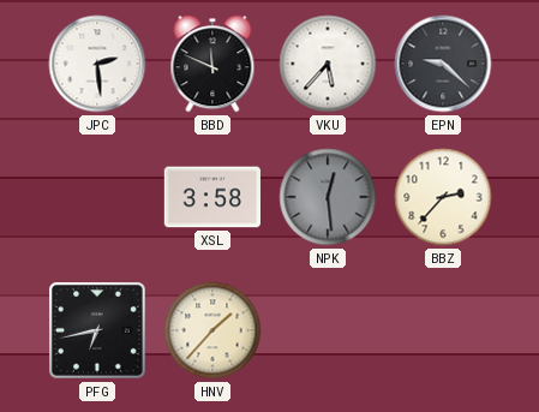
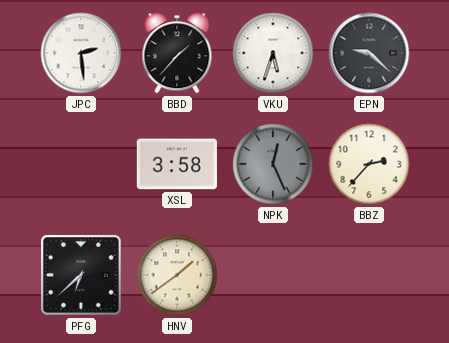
BBD: 11:49 -> 1:37 (177, 53)
VKU: 5:37 -> 5:33 (273, 53)
NPK: 12:29 -> 12:26 (273, 164)
PFG: 6:43 -> 6:38 (82, 276)
HNV: 1:37 -> 1:39 (177, 275)
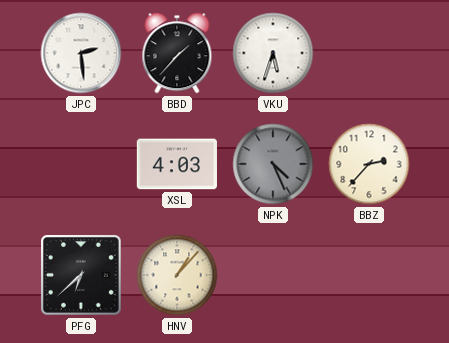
EPN: 9:22 -> none (369, 53)
XSL: 3:58 -> 4:03 (177, 164)
NPK: 12:26 -> 4:26 (273, 164)
HNV: 1:39 -> 1:07 (177, 275)
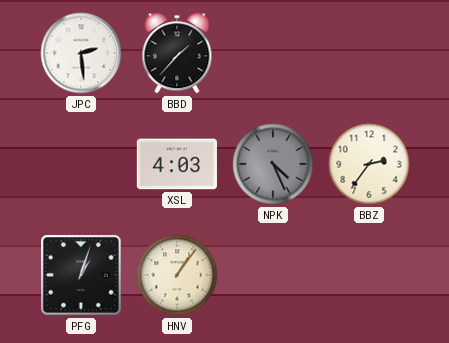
VKU: 5:33 -> none (273, 53)
BBZ: 2:37 -> 2:36 (369, 164)
PFG: 6:38 -> 1:03 (82, 276)
HNV: 1:07 -> 1:06 (177, 275)
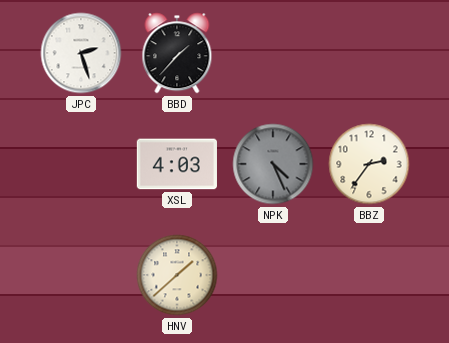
JPC: 2:29 -> 2:27 (81, 53)
PFG: 1:03 -> none (82, 276)
HNV: 1:06 -> 1:38 (177, 275)
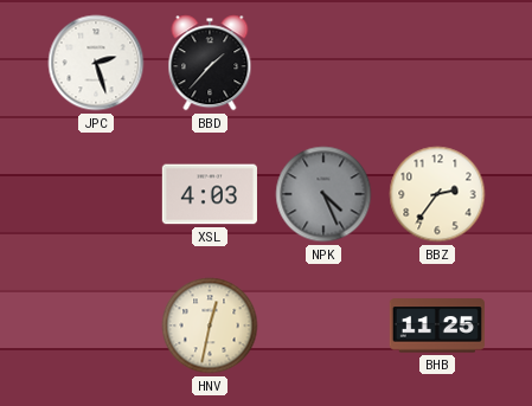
HNV: 1:38 -> 12:32 (210, 326)
BHB: none -> 11:25 (437, 326)
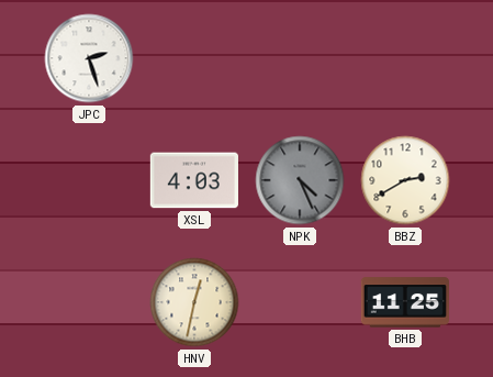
BBD: 1:37 -> none (210, 63)
BBZ: 2:36 -> 2:40 (405, 180)
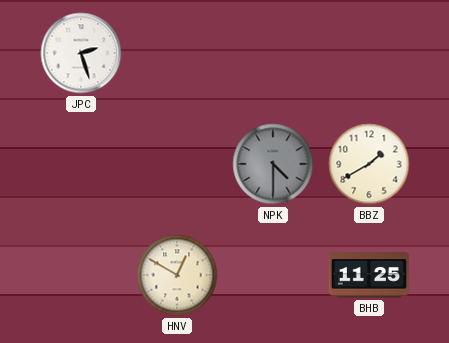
XSL: 4:03 -> none (194, 180)
NPK: 4:26 -> 4:30 (273, 164)
BBZ: 2:40 -> 1:40 (369, 164)
HNV: 12:32 -> 12:50 (177, 275)
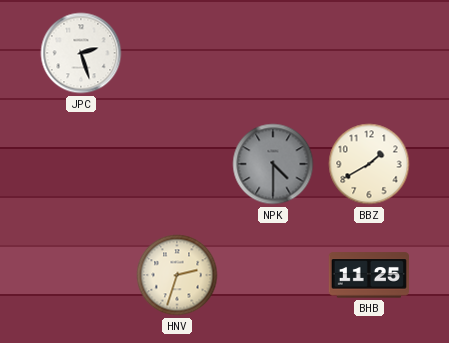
HNV: 12:50 -> 2:33 (177, 275)
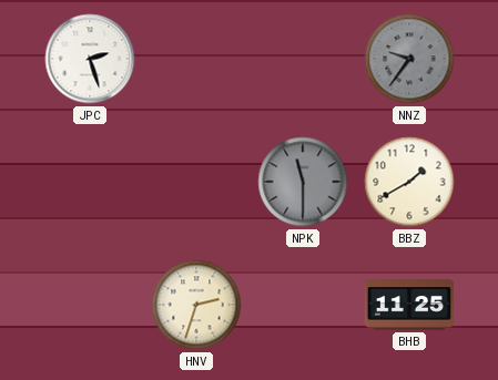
NNZ: none -> 9:36 (409, 59)
NPK: 4:30 -> 11:30 (303, 182)
